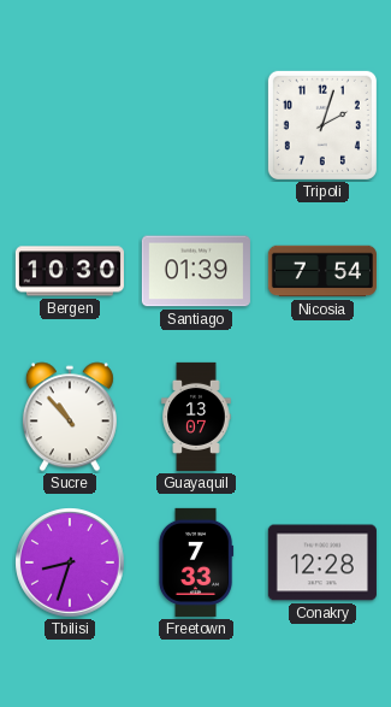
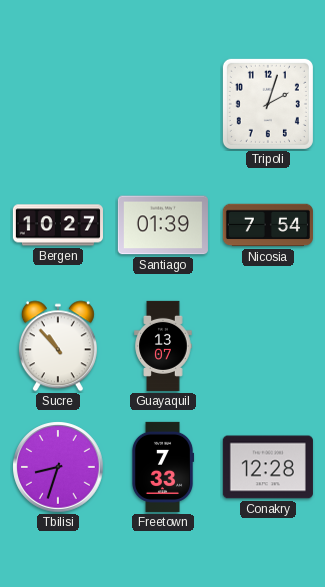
Bergen: 10:30 -> 10:27 (58, 225)
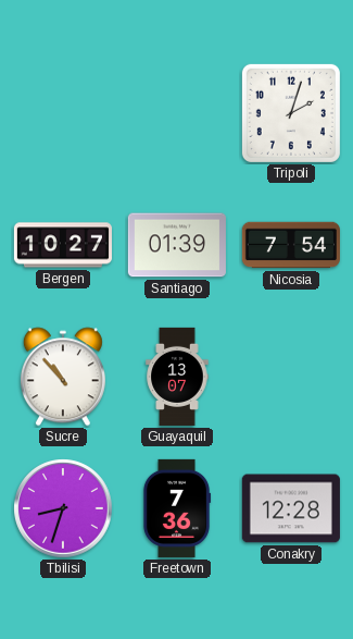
Freetown: 7:33 -> 7:36 (177, 508)
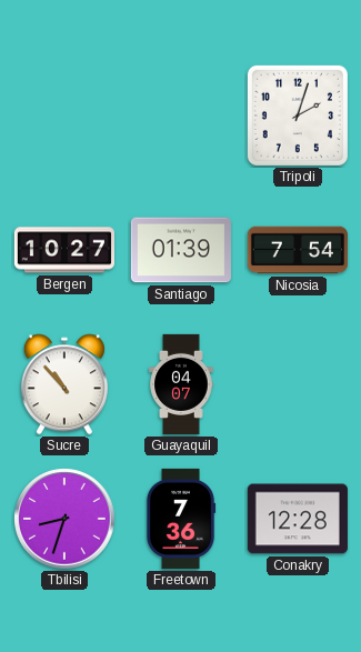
Guayaquil: 13:07 -> 04:07 (181, 384)
